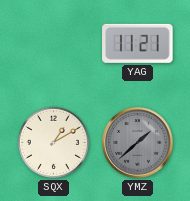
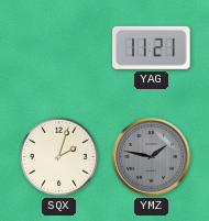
SQX: 1:10 -> 2:03 (58, 156)
YMZ: 1:38 -> 1:47 (152, 157)
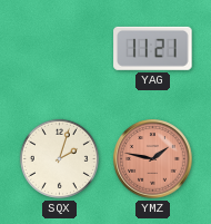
YMZ dial: grey -> salmon (153, 159)
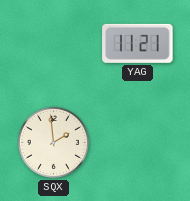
SQX: 2:03 -> 1:59 (53, 142)
YMZ: 1:47 -> none (153, 159)
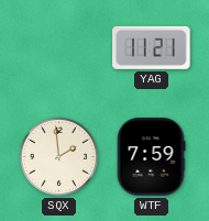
WTF: none -> 7:59 (151, 157)
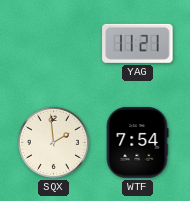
WTF: 7:59 -> 7:54 (137, 143)
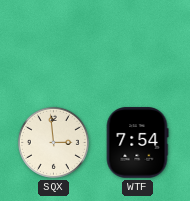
YAG: 11:21 -> none (138, 43)
SQX: 1:59 -> 2:59 (53, 142)
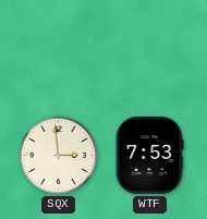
WTF: 7:54 -> 7:53 (149, 156)
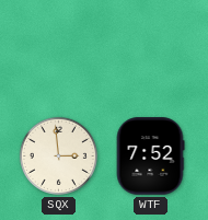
WTF: 7:53 -> 7:52 (150, 157)
